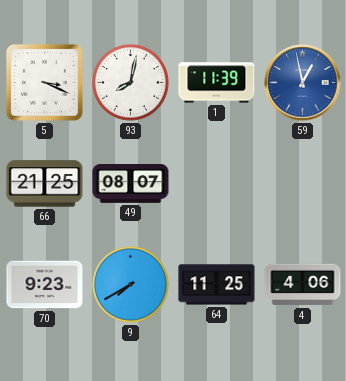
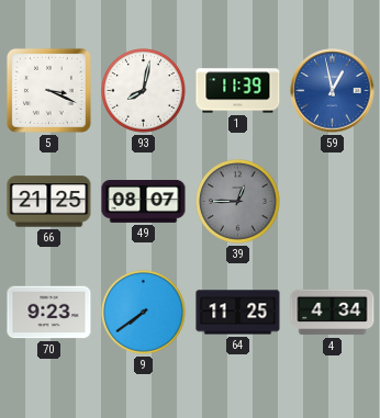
39: none -> 12:45 (238, 202)
9: 7:40 -> 7:39 (144, 313)
4: 4:06 -> 4:34 (333, 313)
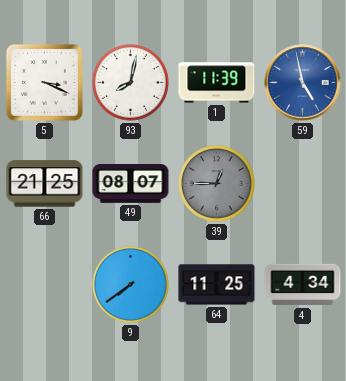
59: 12:58 -> 4:58 (303, 83)
70: 9:23 -> none (49, 313)
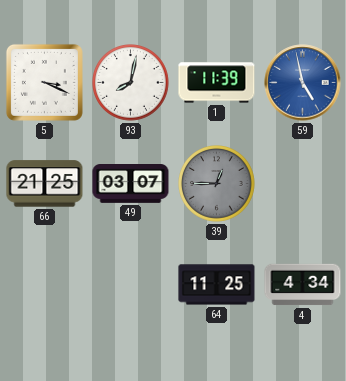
49: 08:07 -> 03:07 (131, 184)
9: 7:39 -> none (131, 285)
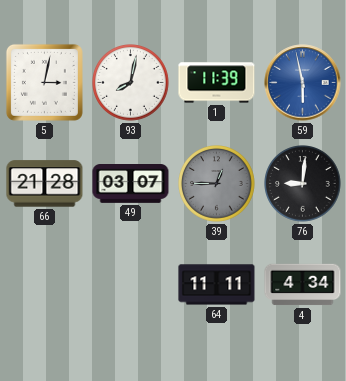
5: 3:19 -> 3:02 (44, 82)
59: 4:58 -> 5:58 (303, 83)
66: 21:25 -> 21:28 (45, 184)
76: none -> 9:01 (303, 184)
64: 11:25 -> 11:11 (217, 285)
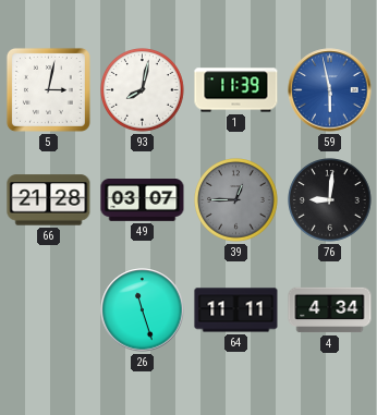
26: none -> 11:27 (143, 310)
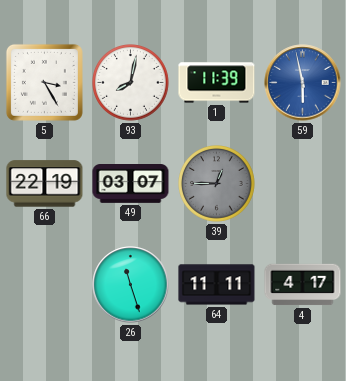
5: 3:02 -> 3:25 (44, 82)
66: 21:28 -> 22:19 (45, 184)
76: 9:01 -> none (330, 200)
4: 4:34 -> 4:17 (303, 285)
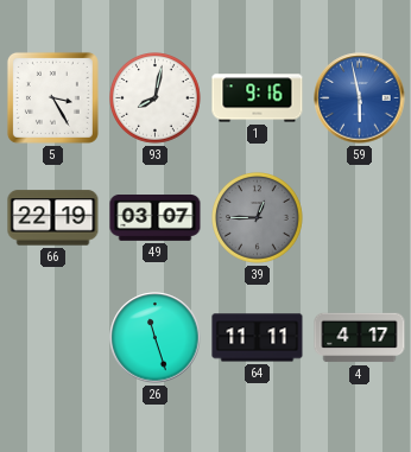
1: 11:39 -> 9:16 (258, 98)
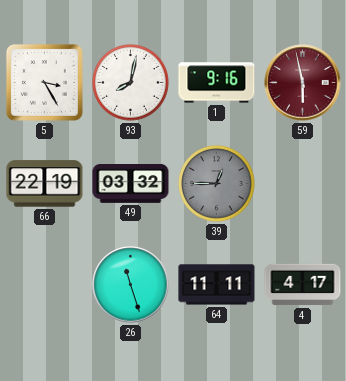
59 dial: blue -> burgundy (303, 83)
49: 03:07 -> 03:32 (131, 184)
